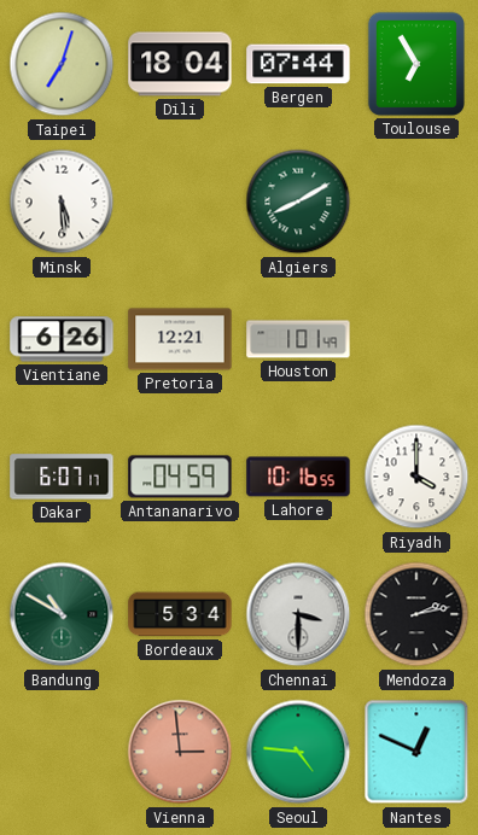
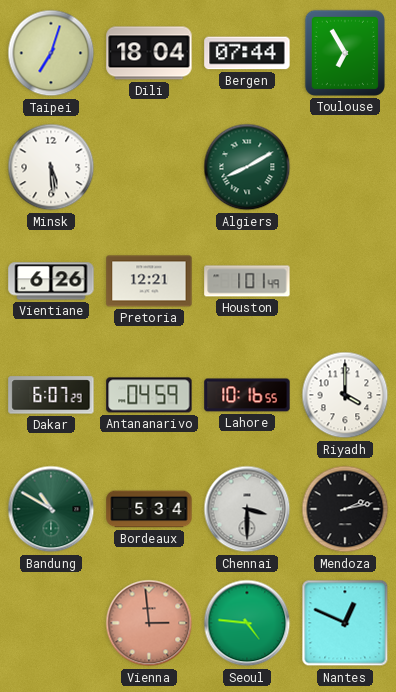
Dakar: 6:07:17 -> 6:07:29 (51, 395)
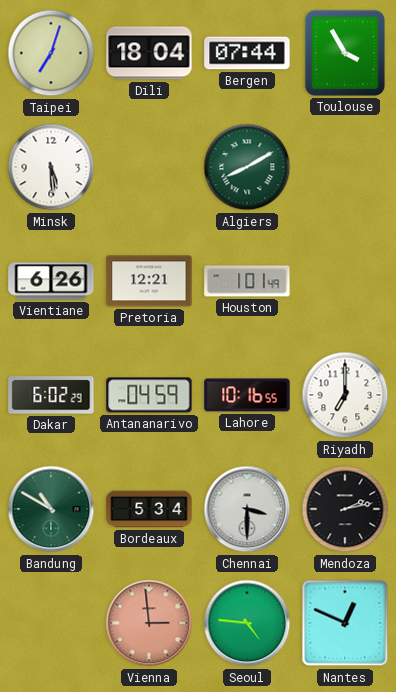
Toulouse: 6:55 -> 3:55 (345, 53)
Dakar: 6:07 -> 6:02 (51, 395)
Riyadh: 4:00 -> 7:00 (345, 395)
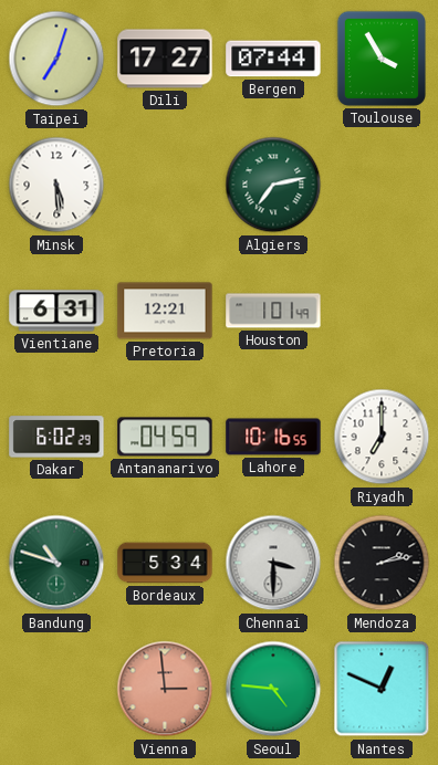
Dili: 18:04 -> 17:27 (165, 59)
Algiers: 8:10 -> 7:13 (273, 185)
Vientiane: 6:26 -> 6:31 (56, 311)
Bandung: 10:50 -> 10:48 (56, 563)
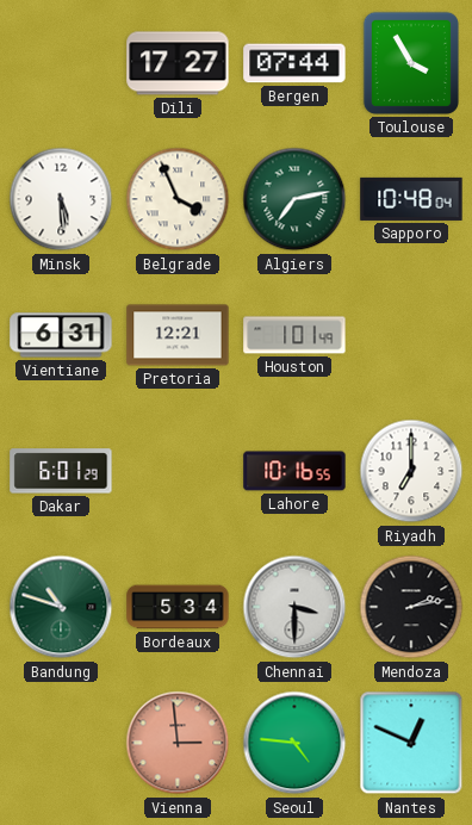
Taipei: 7:03 -> none (56, 59)
Belgrade: none -> 3:56 (178, 199)
Sapporo: none -> 10:48 (411, 199)
Dakar: 6:02 -> 6:01 (61, 471)
Antananarivo: 04:59 -> none (165, 437)
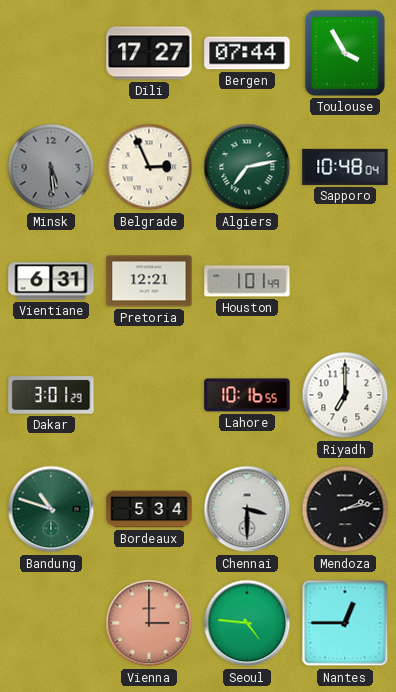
Minsk dial: white -> grey (51, 167)
Belgrade: 3:56 -> 2:56 (149, 167)
Dakar: 6:01 -> 3:01 (51, 395)
Vienna: 2:59 -> 3:00 (149, 623)
Nantes: 12:49 -> 12:45 (345, 623)
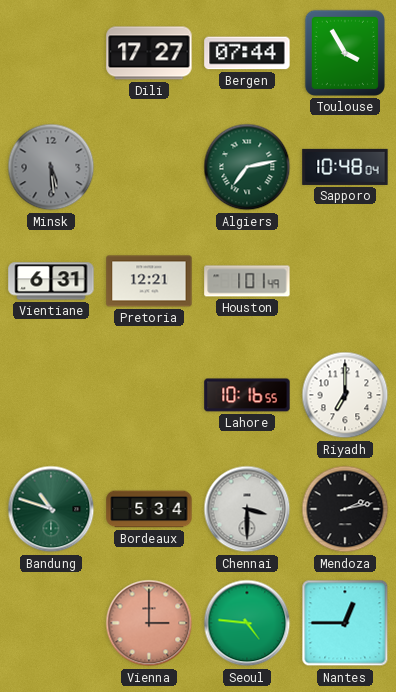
Belgrade: 2:56 -> none (149, 167)
Dakar: 3:01 -> none (51, 395)
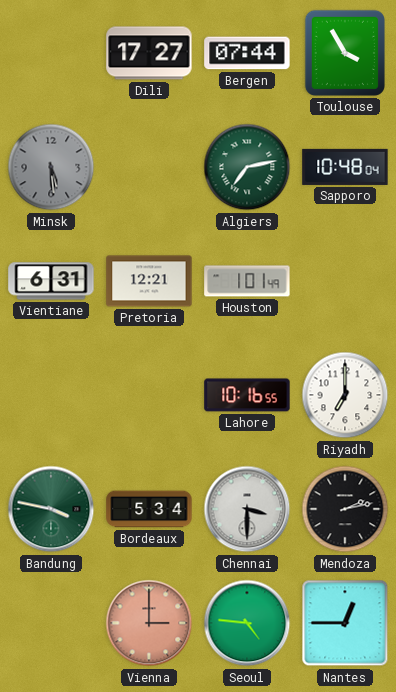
Bandung: 10:48 -> 3:47 (51, 509)
